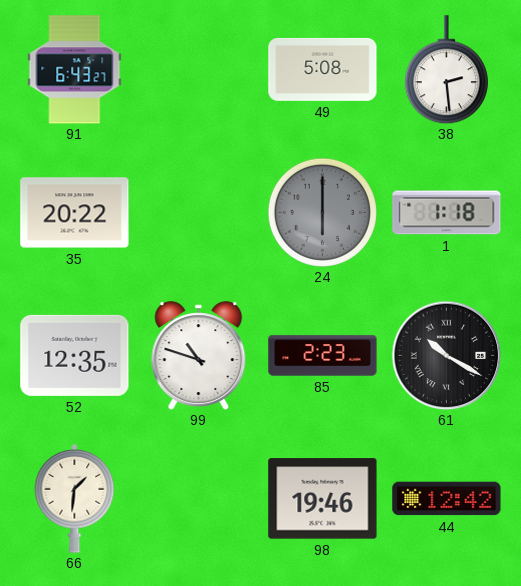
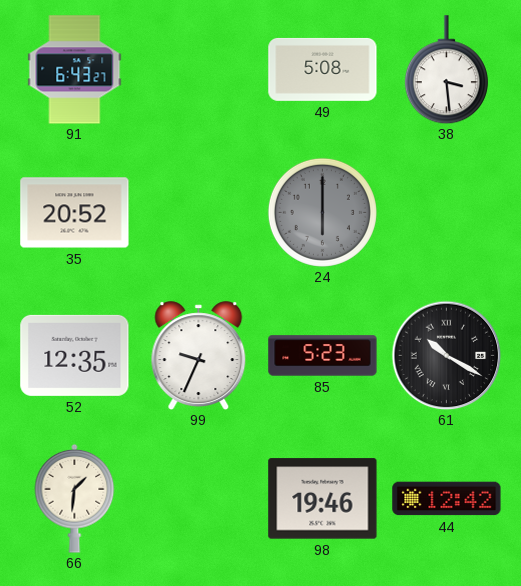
38: 2:29 -> 3:29 (446, 70)
35: 20:22 -> 20:52 (75, 213)
1: 1:18 -> none (447, 213)
99: 10:48 -> 9:34 (199, 355)
85: 2:23 -> 5:23 (323, 356)
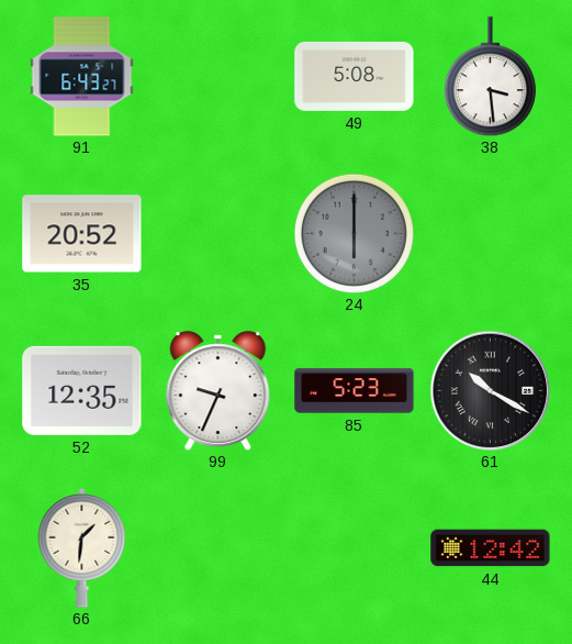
98: 19:46 -> none (323, 499)
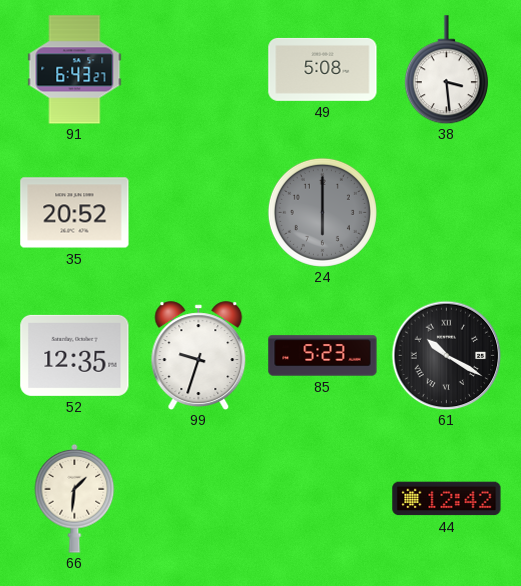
99: 9:34 -> 9:33 (199, 355)
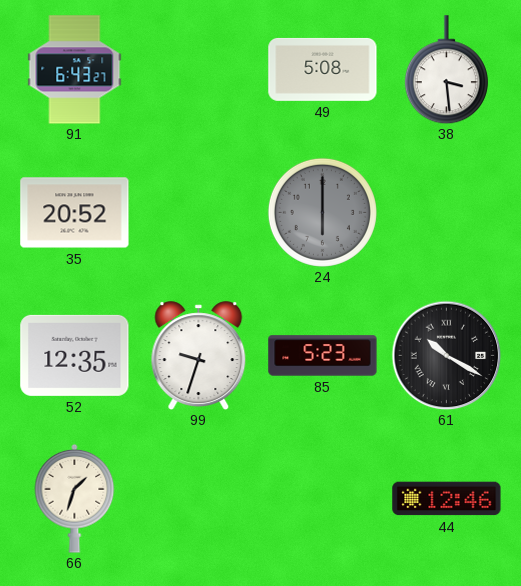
66: 1:31 -> 1:33 (75, 498)
44: 12:42 -> 12:46 (447, 499)
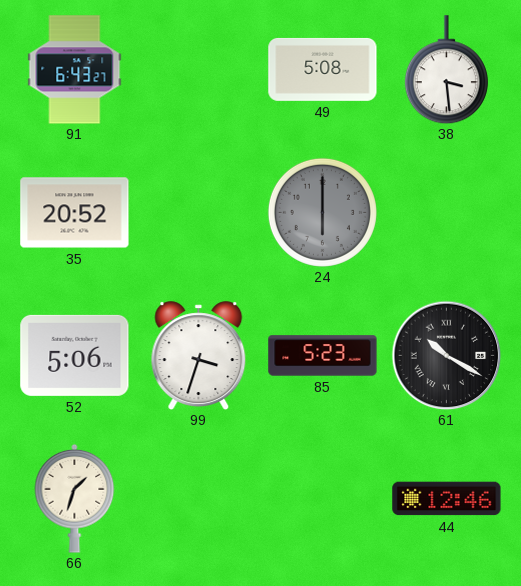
52: 12:35 -> 5:06 (75, 355)
99: 9:33 -> 3:33 (199, 355)
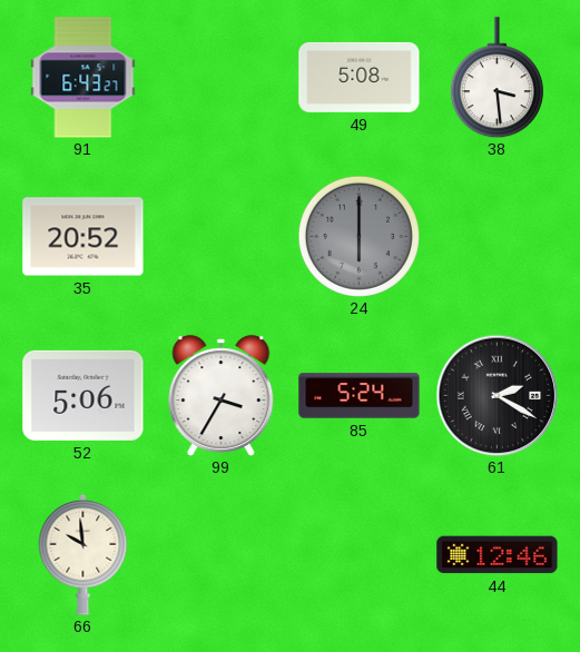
99: 3:33 -> 3:35 (222, 395)
85: 5:23 -> 5:24 (360, 396)
61: 10:20 -> 2:20 (497, 395)
66: 1:33 -> 9:59 (83, 554)
